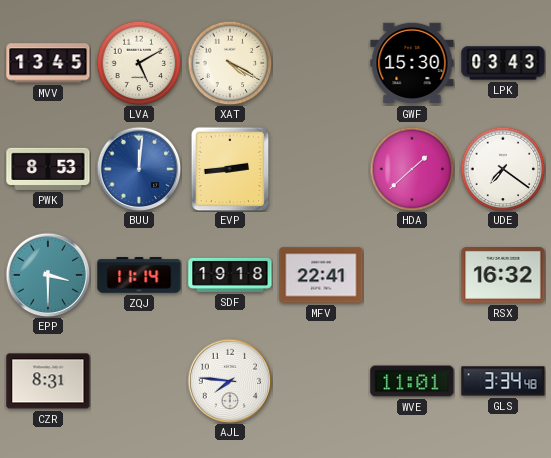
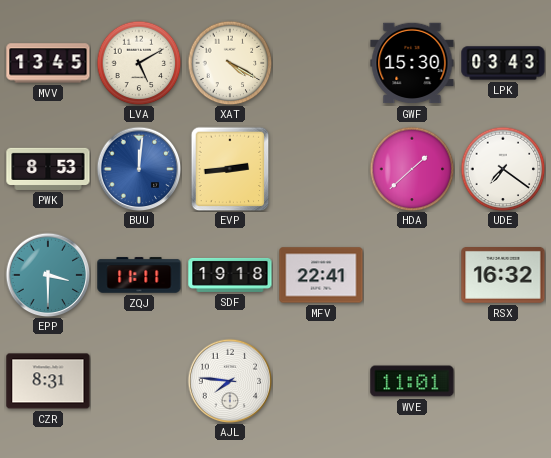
ZQJ: 11:14 -> 11:11 (139, 275)
GLS: 3:34 -> none (503, 381)
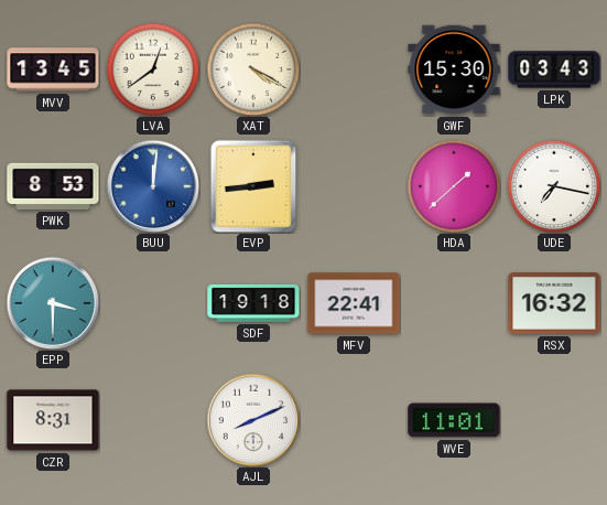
LVA: 5:10 -> 12:39 (153, 69)
UDE: 7:21 -> 7:17 (554, 186)
ZQJ: 11:11 -> none (139, 275)
AJL: 7:46 -> 8:11 (253, 420)
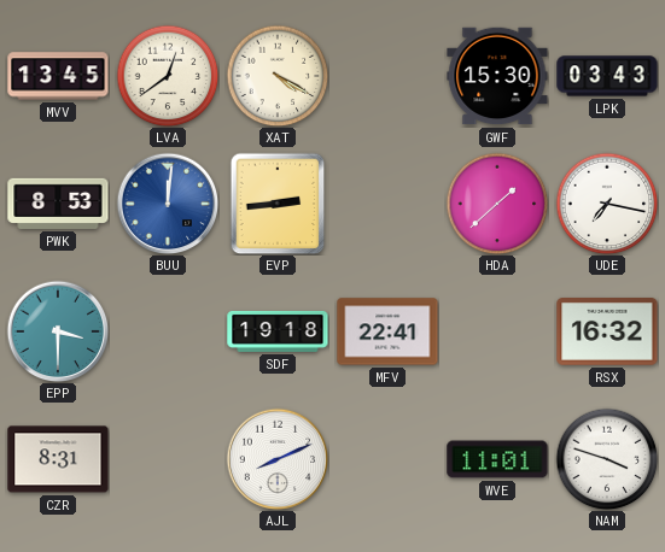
NAM: none -> 3:48 (607, 459)
